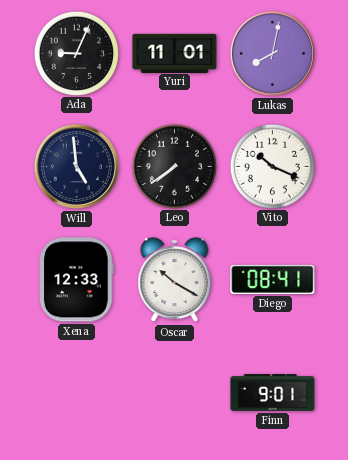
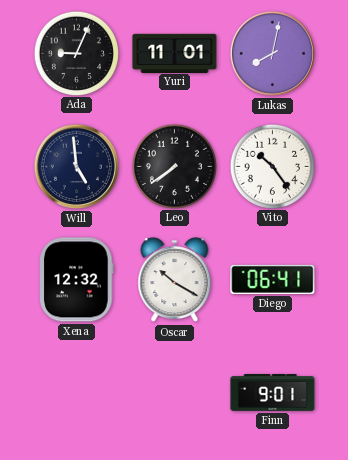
Vito: 10:19 -> 10:24 (272, 166)
Xena: 12:33 -> 12:32 (77, 280)
Diego: 08:41 -> 06:41 (273, 279)
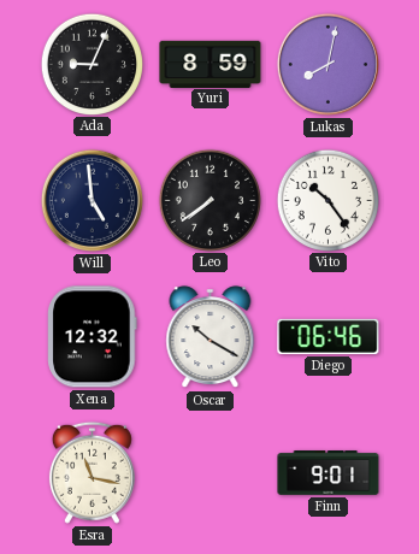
Yuri: 11:01 -> 8:59 (211, 64)
Diego: 06:41 -> 06:46 (329, 336)
Esra: none -> 11:17 (92, 472)
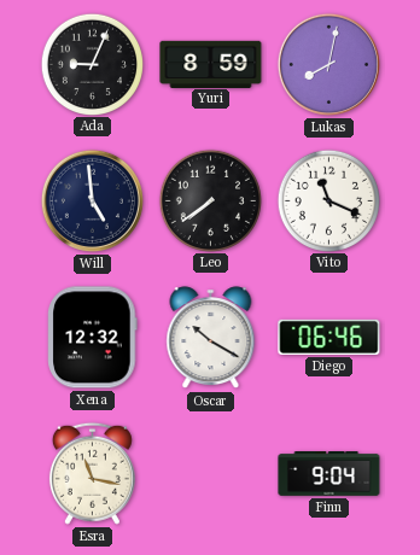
Vito: 10:24 -> 11:19 (328, 200)
Finn: 9:01 -> 9:04 (329, 474)
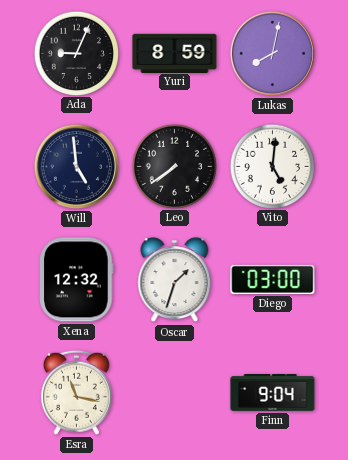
Vito: 11:19 -> 5:01 (272, 166)
Oscar: 10:20 -> 1:33 (175, 280)
Diego: 06:46 -> 03:00 (273, 279)
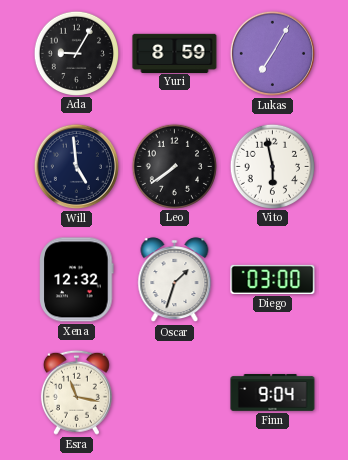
Ada: 9:04 -> 9:05 (76, 53)
Lukas: 8:02 -> 7:05 (272, 53)
Vito: 5:01 -> 5:58 (272, 166)
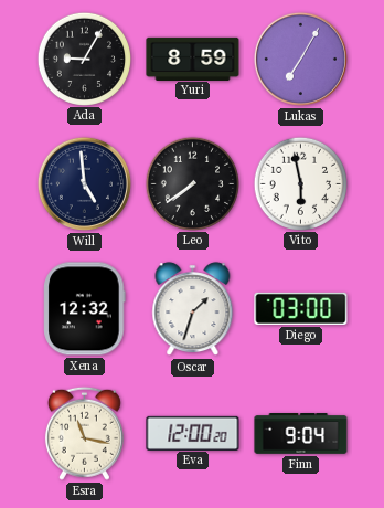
Eva: none -> 12:00 (193, 433)
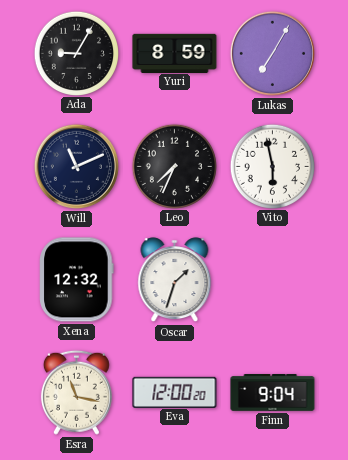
Will: 4:59 -> 11:11 (76, 166)
Leo: 7:39 -> 7:34 (174, 166)
Diego: 03:00 -> none (301, 308)
